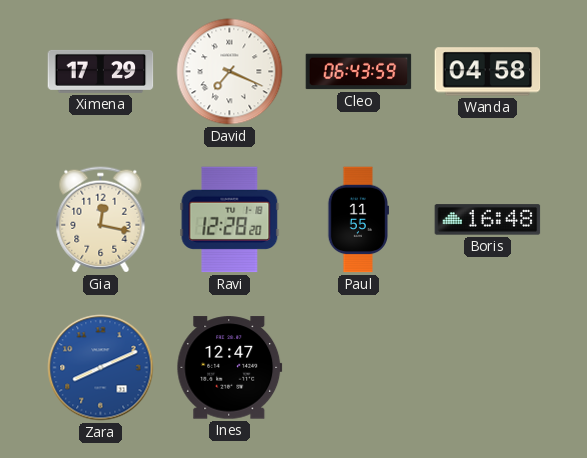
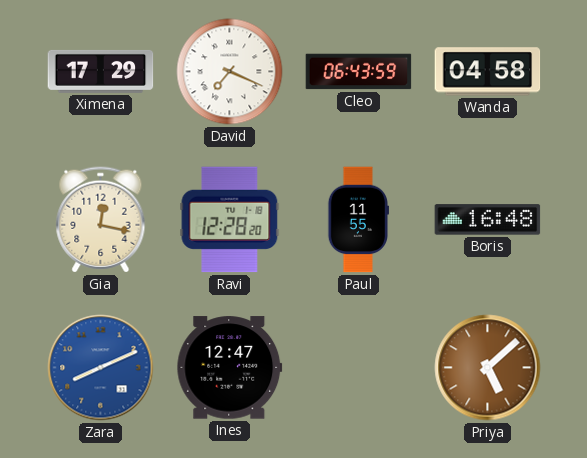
Priya: none -> 5:08 (488, 368)
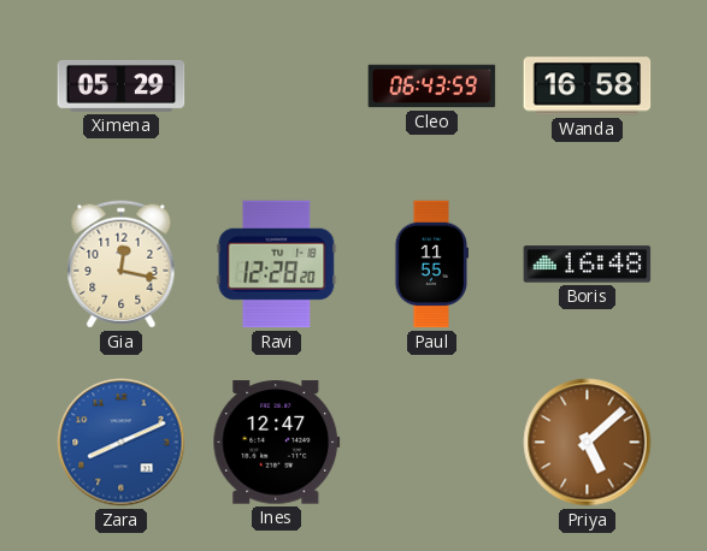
Ximena: 17:29 -> 05:29 (122, 85)
David: 7:19 -> none (230, 72)
Wanda: 04:58 -> 16:58 (588, 87)
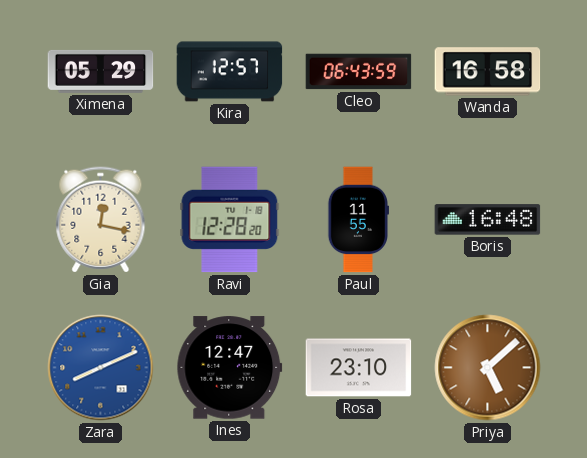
Kira: none -> 12:57 (230, 72)
Rosa: none -> 23:10 (359, 368)
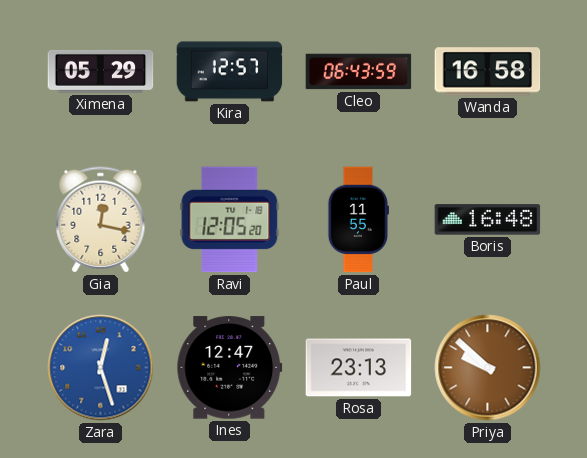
Ravi: 12:28 -> 12:05 (230, 220)
Zara: 8:11 -> 12:27 (101, 368)
Rosa: 23:10 -> 23:13 (359, 368)
Priya: 5:08 -> 9:52 (488, 368)
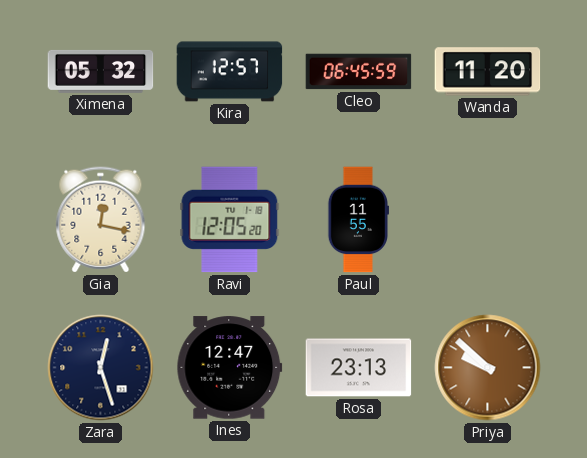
Ximena: 05:29 -> 05:32 (101, 71)
Cleo: 06:43 -> 06:45 (359, 72)
Wanda: 16:58 -> 11:20 (488, 72)
Boris: 16:48 -> none (488, 220)
Zara dial: blue -> navy (101, 368)
